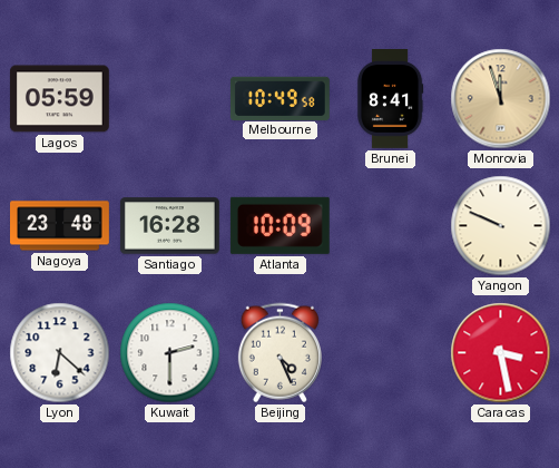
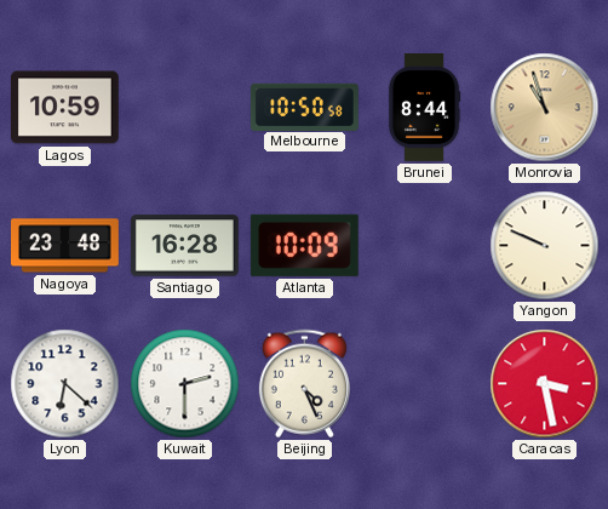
Lagos: 05:59 -> 10:59 (64, 108)
Melbourne: 10:49 -> 10:50 (304, 107)
Brunei: 8:41 -> 8:44 (424, 108)
Monrovia: 11:57 -> 10:57 (545, 108)
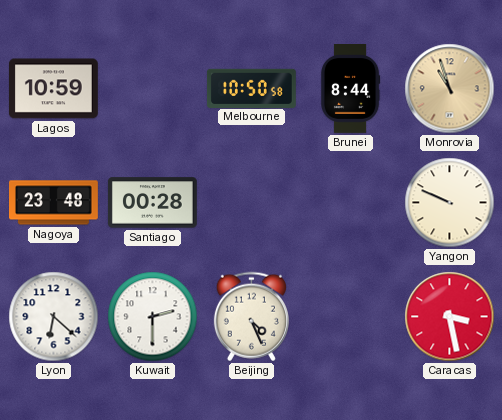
Santiago: 16:28 -> 00:28 (153, 203)
Atlanta: 10:09 -> none (304, 245)
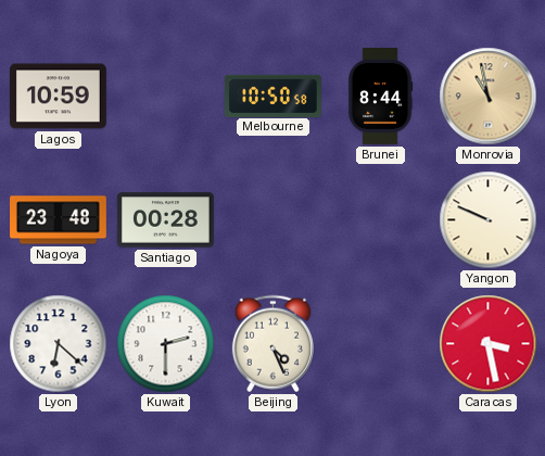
Monrovia: 10:57 -> 10:58 (489, 97)
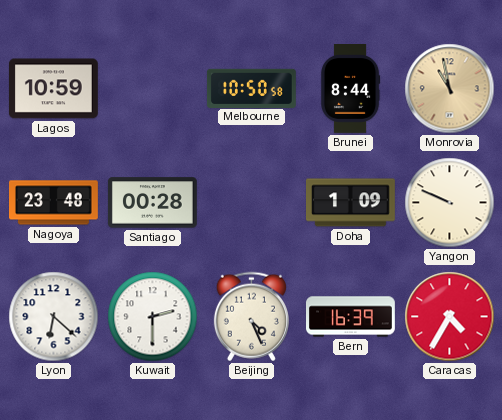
Doha: none -> 1:09 (351, 203)
Bern: none -> 16:39 (351, 317)
Caracas: 3:28 -> 4:35 (450, 317)
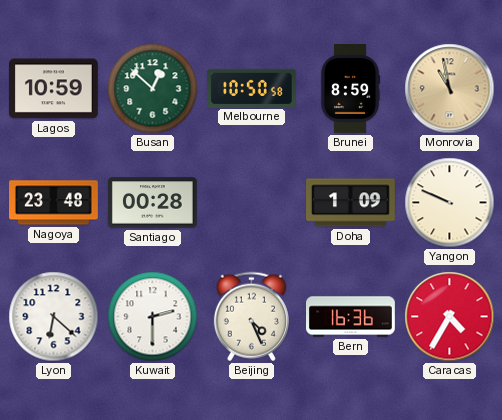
Busan: none -> 12:52 (153, 89)
Brunei: 8:44 -> 8:59 (350, 89)
Bern: 16:39 -> 16:36 (351, 317)
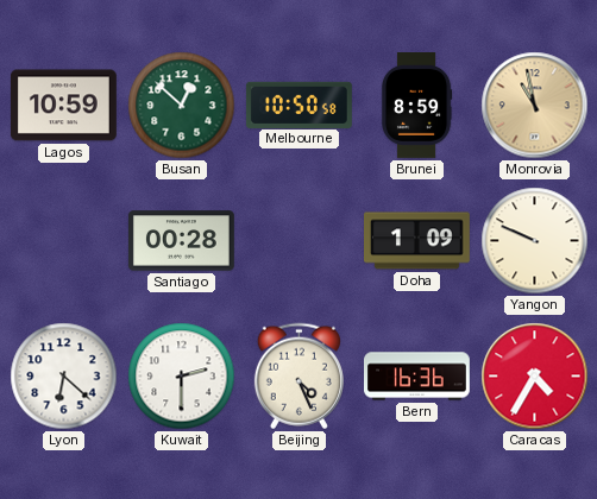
Nagoya: 23:48 -> none (54, 203)
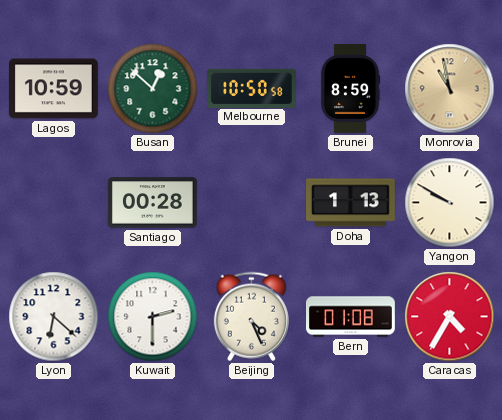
Doha: 1:09 -> 1:13 (351, 203)
Yangon: 9:49 -> 9:50 (450, 203)
Bern: 16:36 -> 01:08 (351, 317)
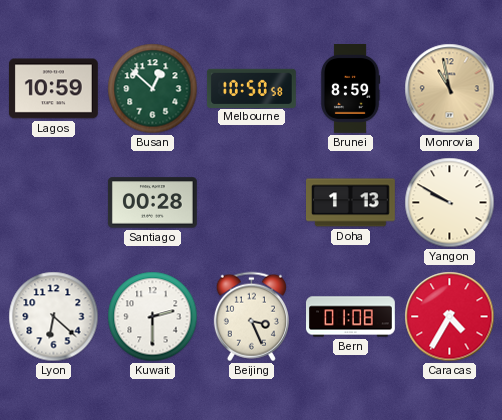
Beijing: 4:26 -> 3:26 (251, 317)
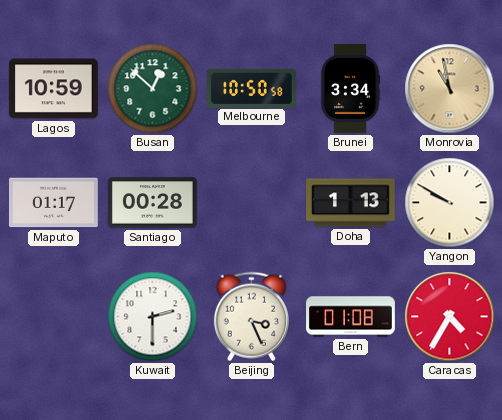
Brunei: 8:59 -> 3:34 (350, 89)
Maputo: none -> 01:17 (54, 203)
Lyon: 6:22 -> none (54, 317)
